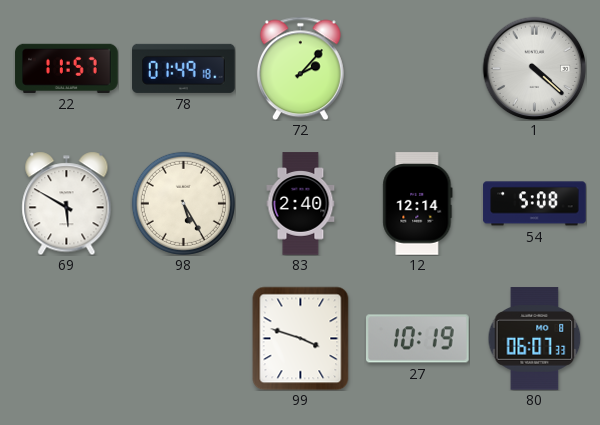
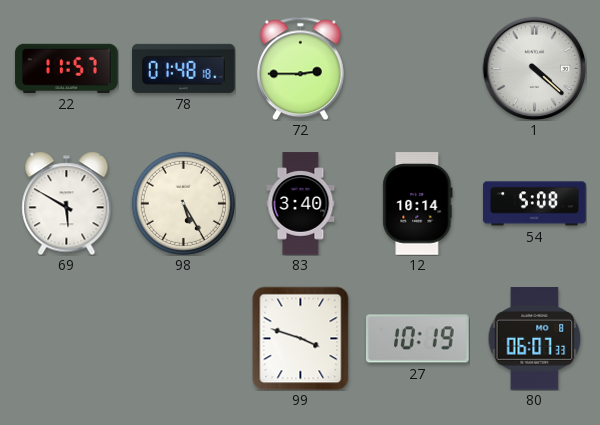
78: 01:49 -> 01:48 (184, 68)
72: 2:07 -> 2:45 (300, 68)
83: 2:40 -> 3:40 (301, 204)
12: 12:14 -> 10:14 (418, 204)
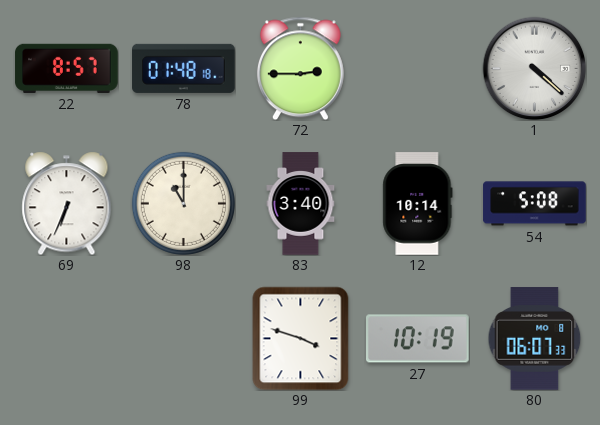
22: 11:57 -> 8:57 (67, 68)
69: 5:50 -> 6:34 (67, 203)
98: 5:25 -> 11:00 (183, 203)
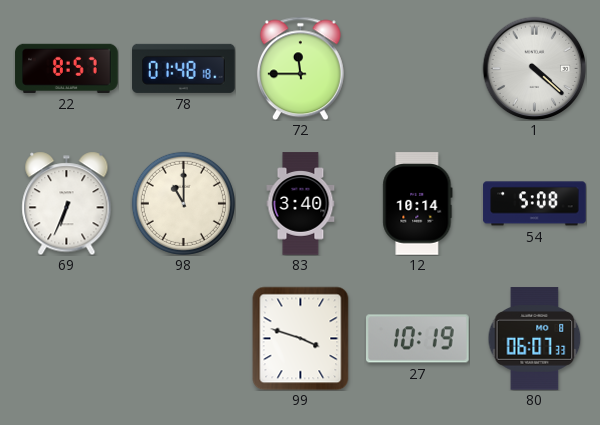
72: 2:45 -> 11:45 (300, 68)
